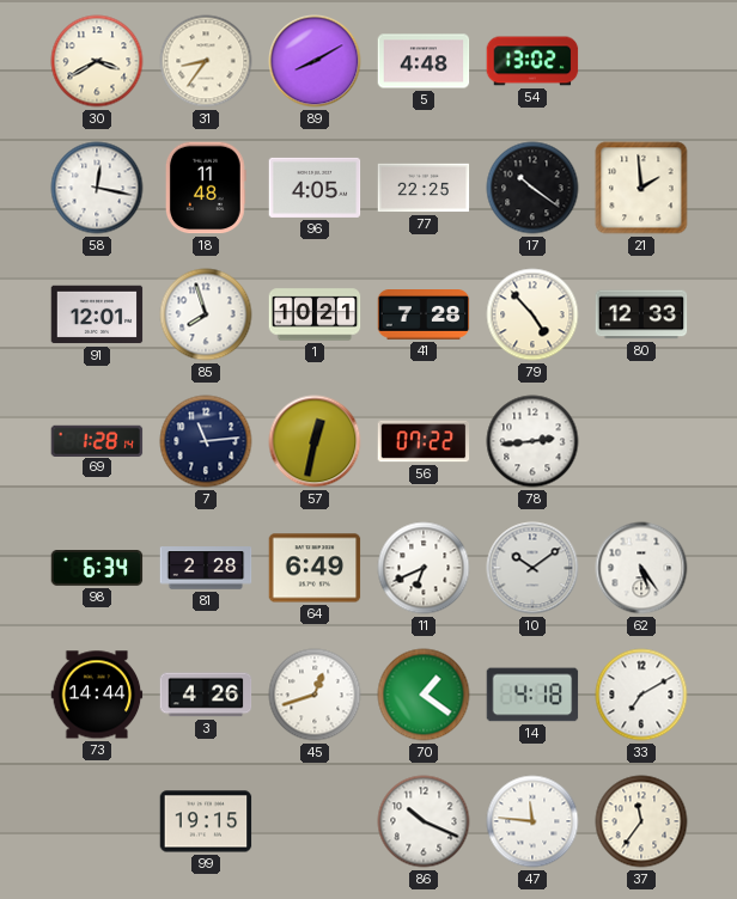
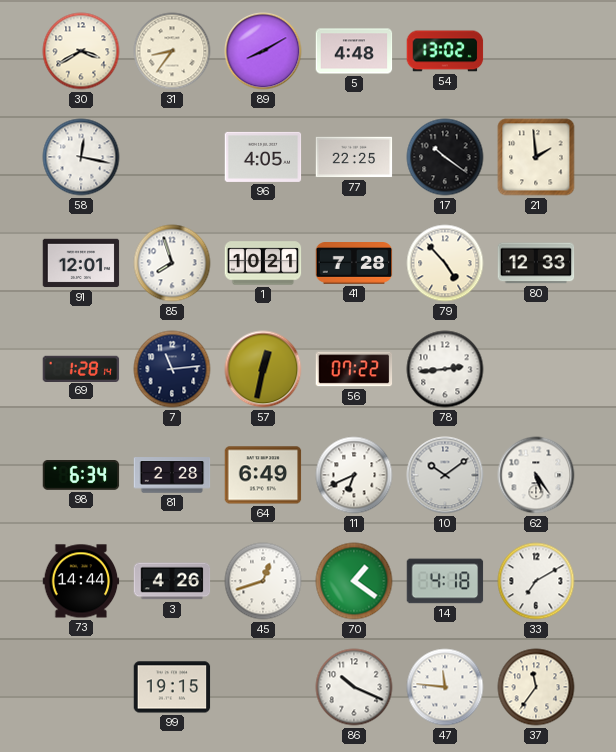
18: 11:48 -> none (206, 188)
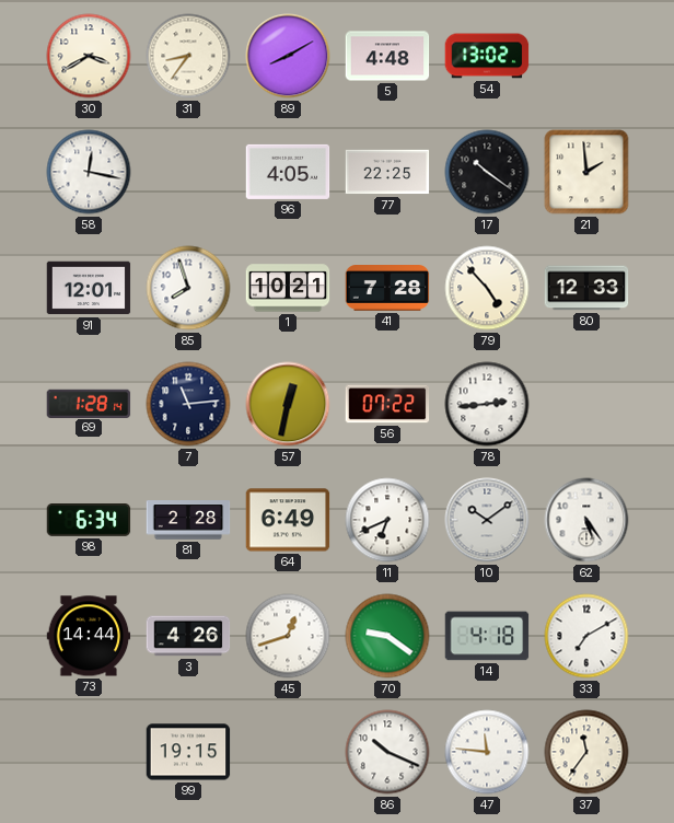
70: 1:21 -> 9:21 (387, 636)
